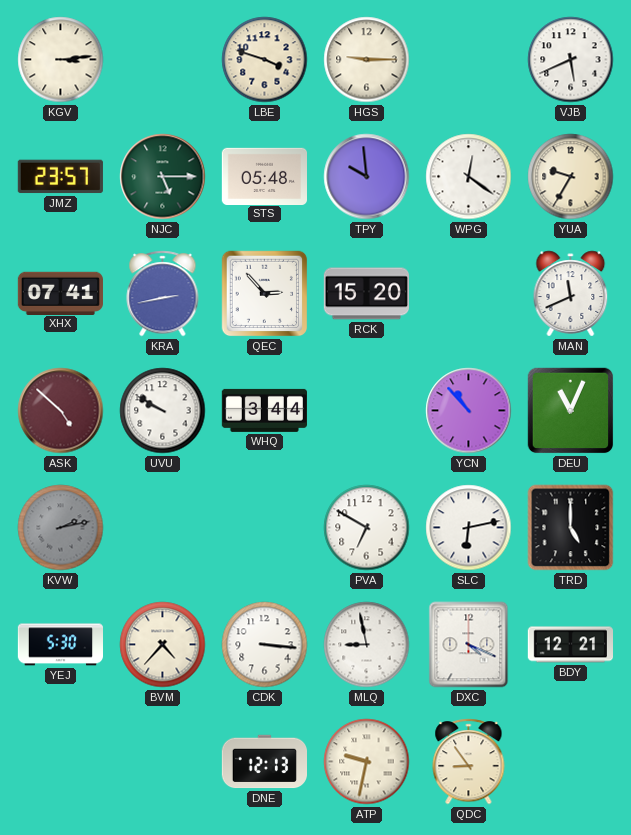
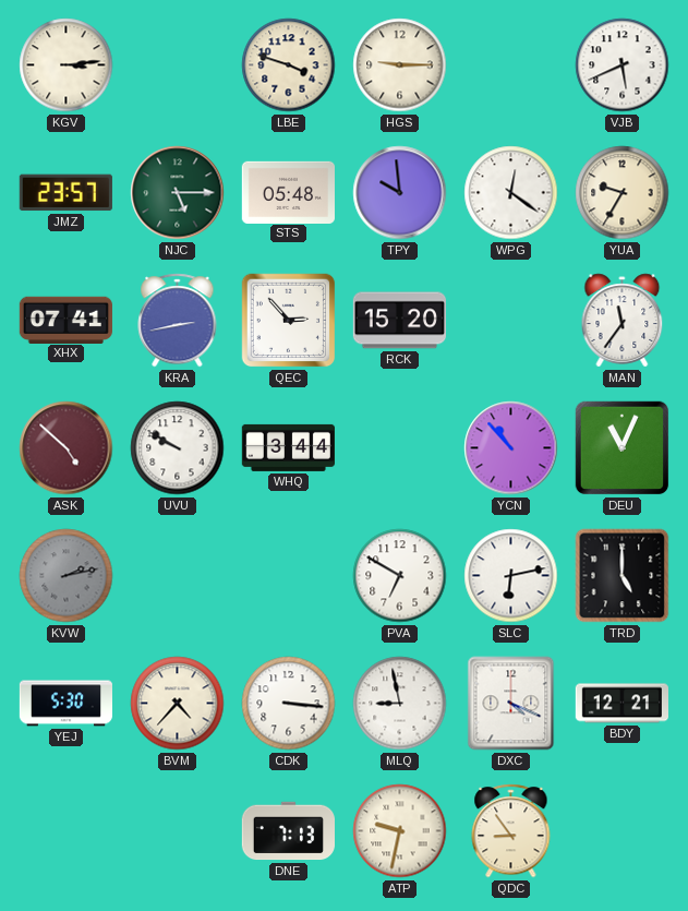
MAN: 11:41 -> 11:36 (623, 321)
DNE: 12:13 -> 7:13 (288, 831)
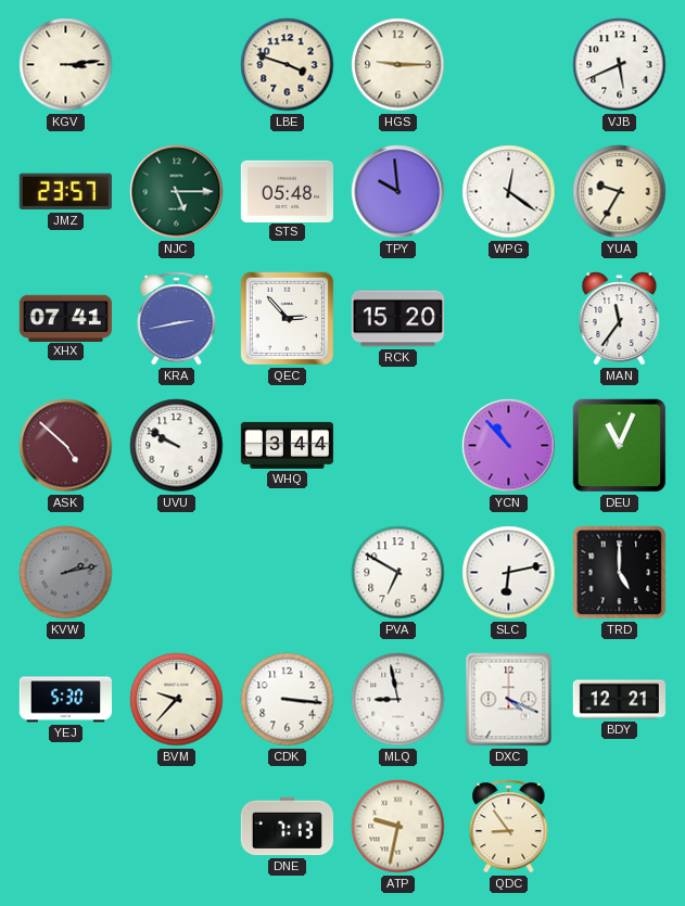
BVM: 4:37 -> 9:37 (177, 700)
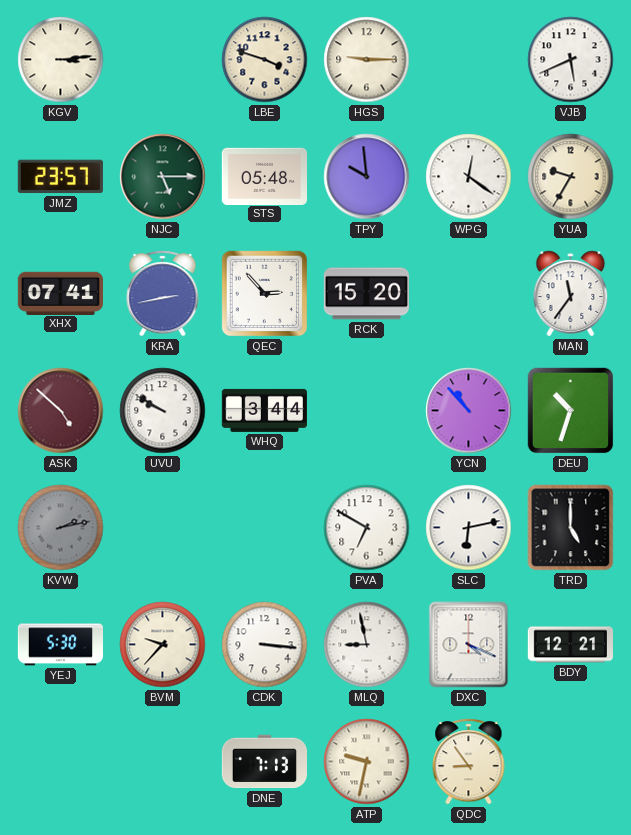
DEU: 11:04 -> 10:33 (571, 411)
